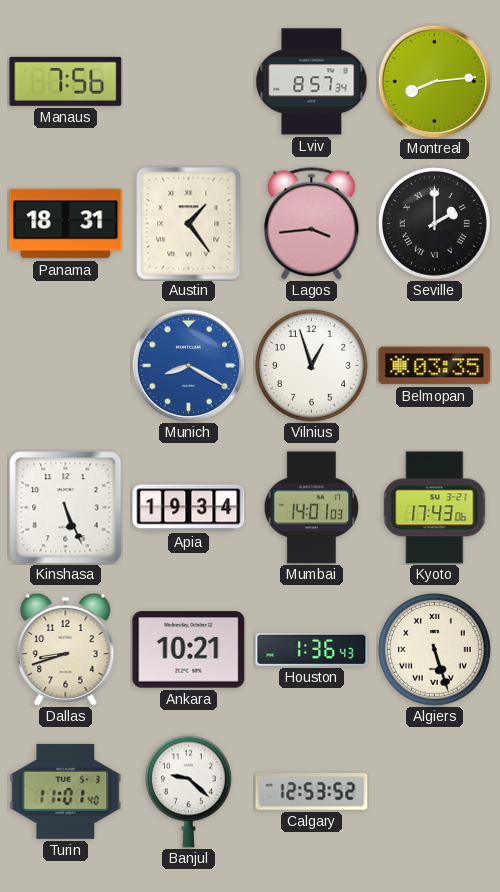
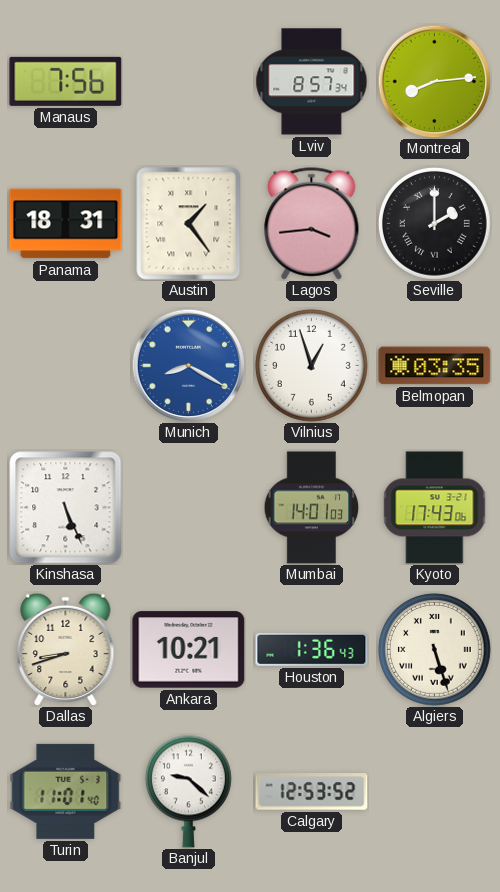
Apia: 19:34 -> none (189, 508)
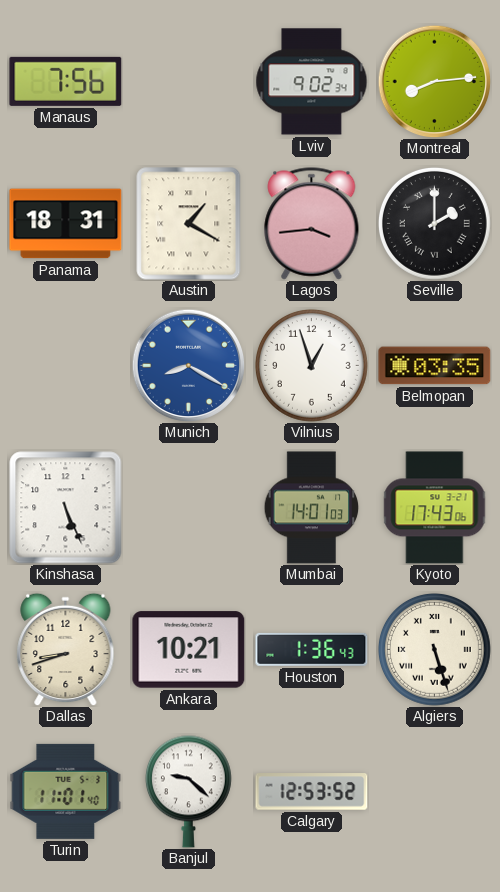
Lviv: 8:57 -> 9:02 (312, 82)
Austin: 1:24 -> 1:20 (189, 224)
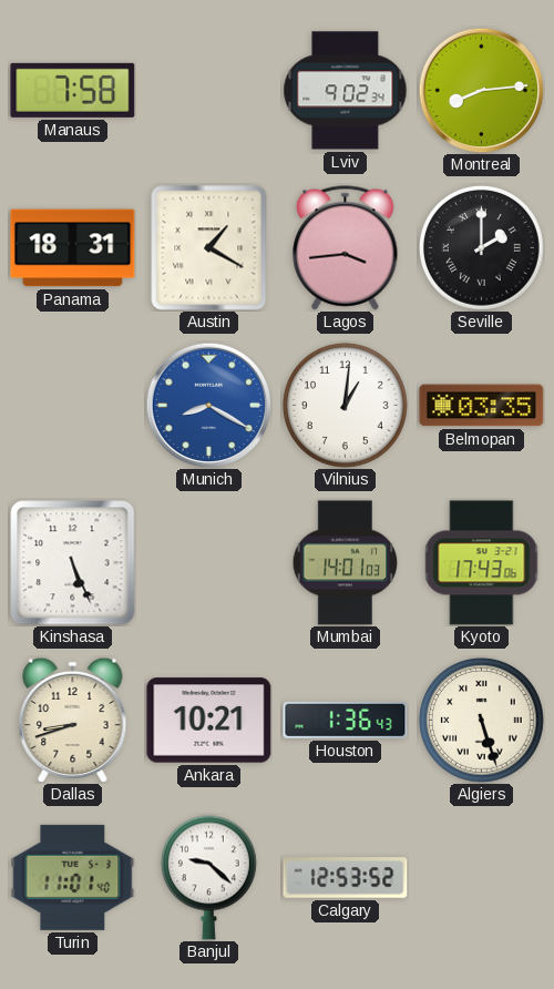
Manaus: 7:56 -> 7:58 (73, 90)
Vilnius: 12:57 -> 1:01 (346, 406)
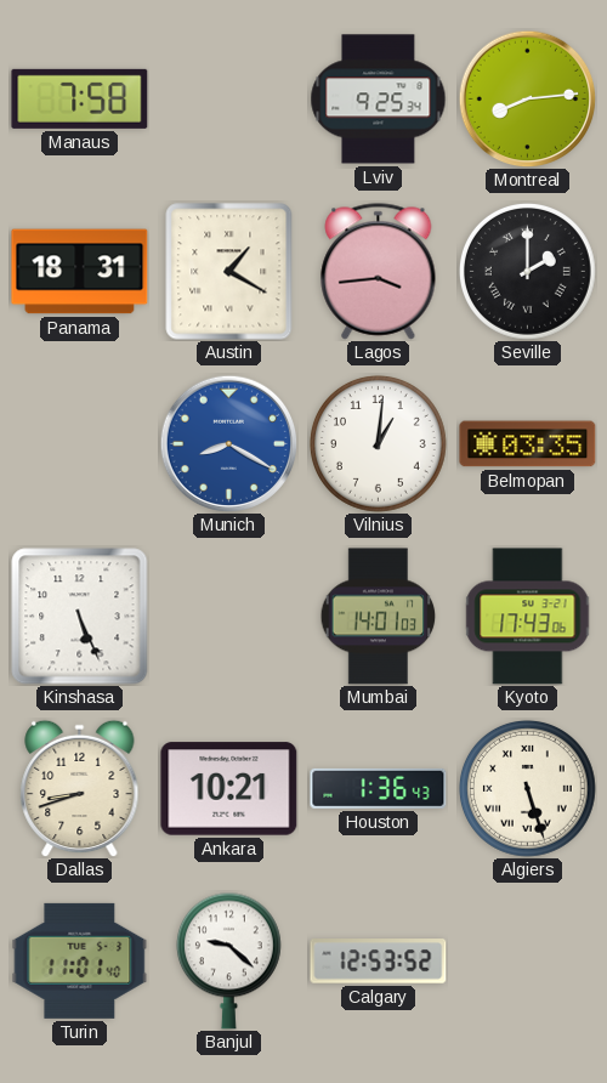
Lviv: 9:02 -> 9:25 (379, 100)
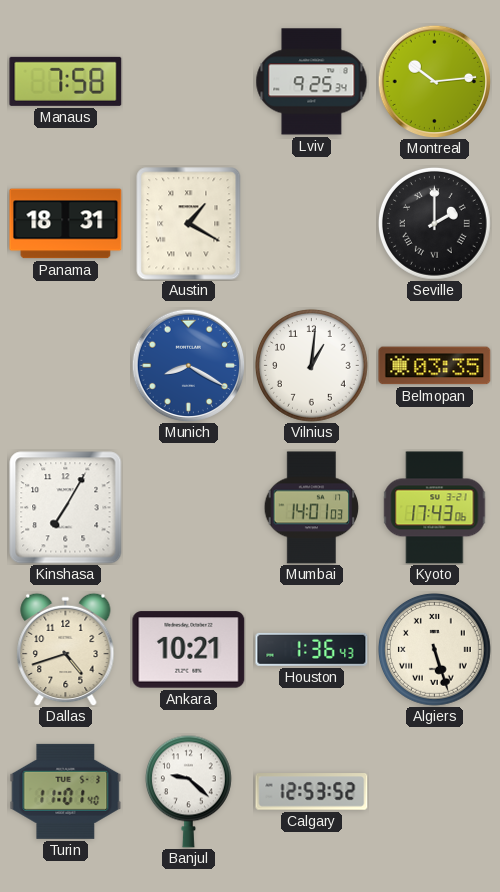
Montreal: 8:14 -> 10:14 (434, 81)
Lagos: 3:44 -> none (379, 272)
Kinshasa: 5:26 -> 7:05 (66, 508)
Dallas: 8:42 -> 4:42 (66, 649)
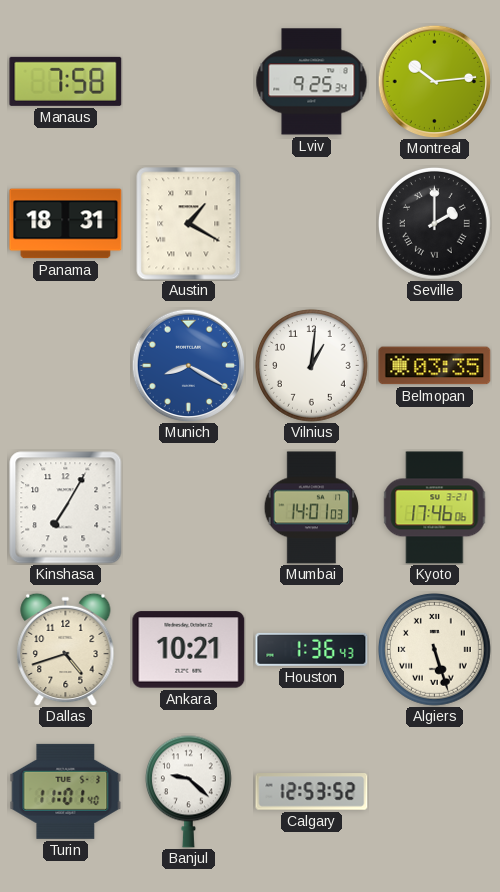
Kyoto: 17:43 -> 17:46 (435, 508)
